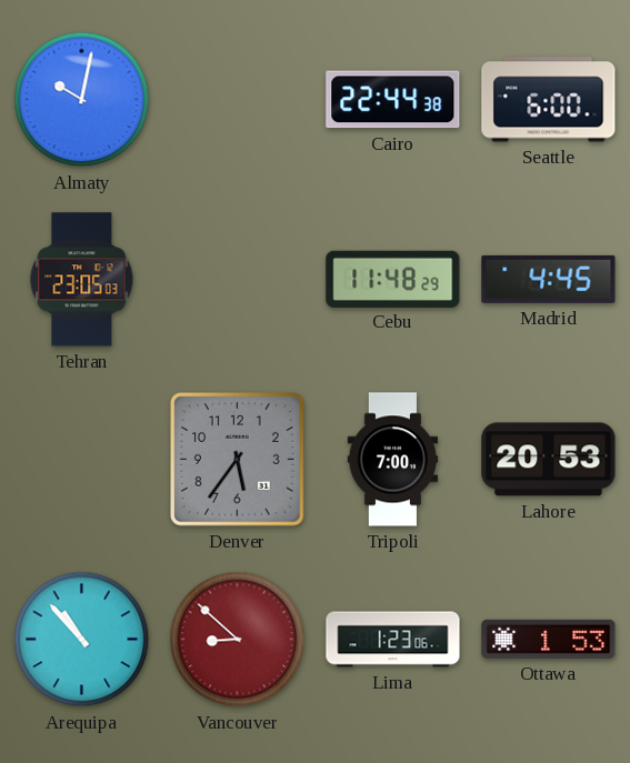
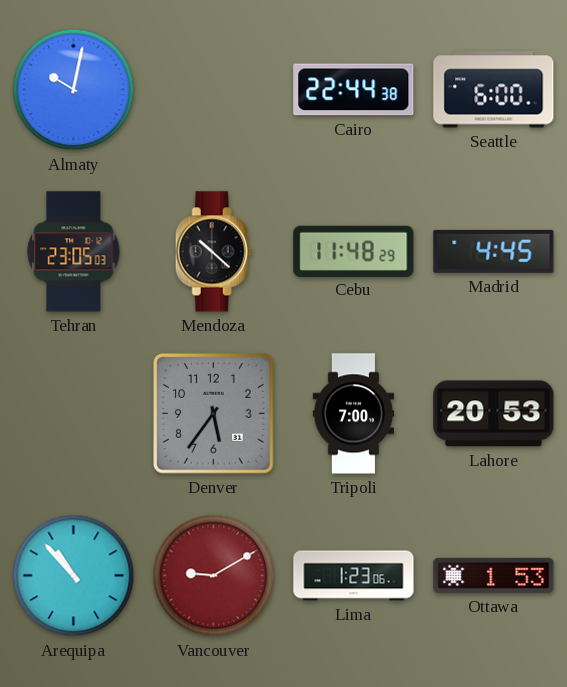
Mendoza: none -> 10:22 (213, 252)
Vancouver: 8:52 -> 9:10 (214, 576)
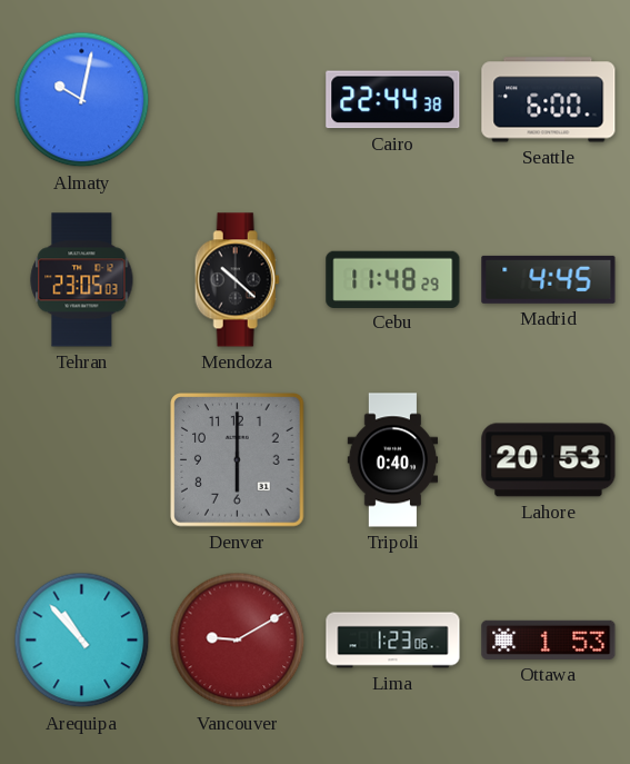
Denver: 5:36 -> 6:00 (238, 460)
Tripoli: 7:00 -> 0:40 (393, 460)
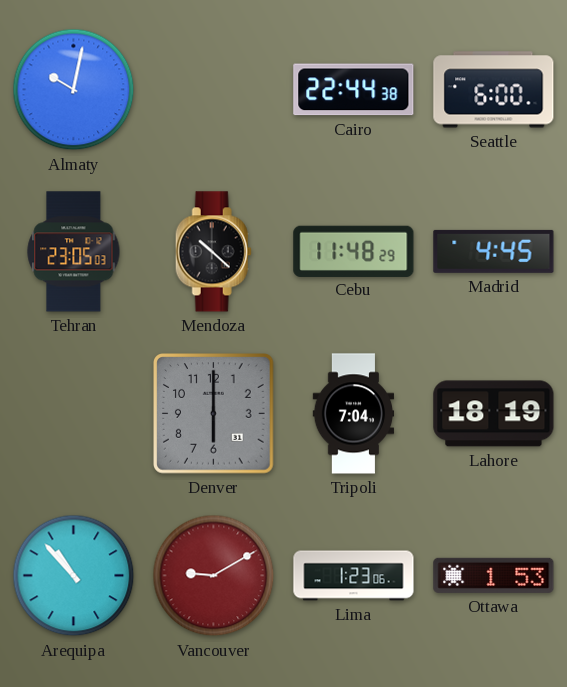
Tripoli: 0:40 -> 7:04 (354, 414)
Lahore: 20:53 -> 18:19 (494, 414)
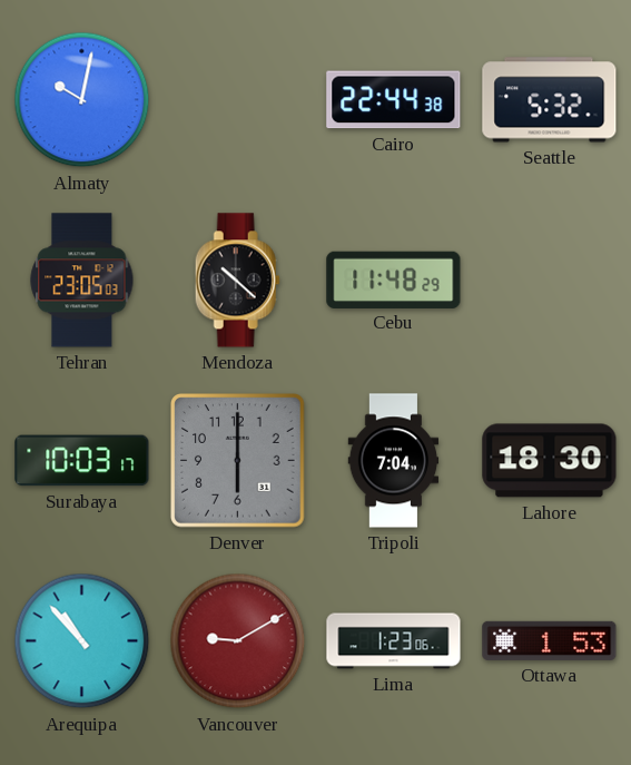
Seattle: 6:00 -> 5:32 (550, 100)
Madrid: 4:45 -> none (494, 251)
Surabaya: none -> 10:03 (82, 461)
Lahore: 18:19 -> 18:30 (550, 461)
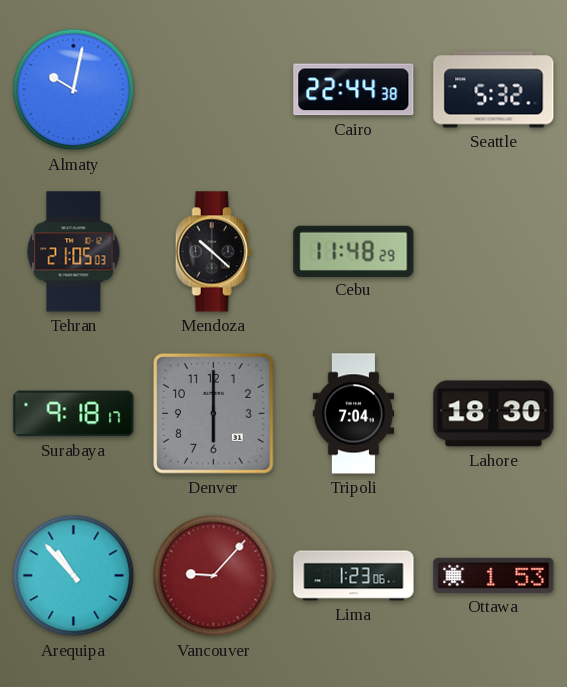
Tehran: 23:05 -> 21:05 (74, 252)
Surabaya: 10:03 -> 9:18 (74, 414)
Vancouver: 9:10 -> 9:07 (214, 576)
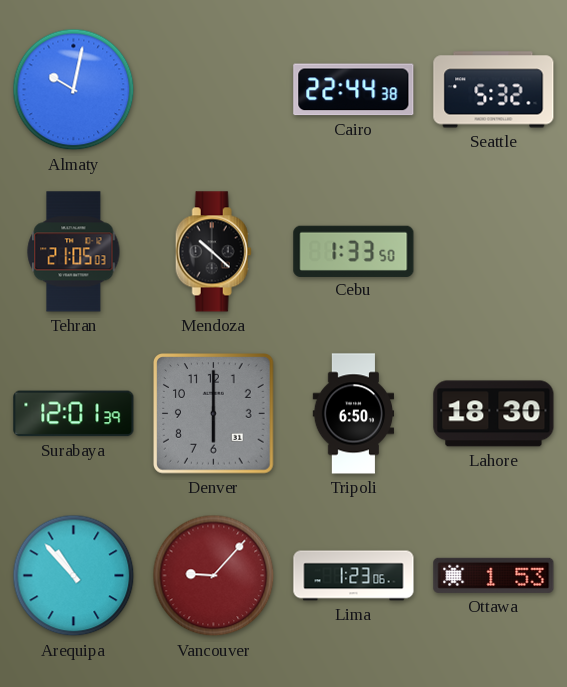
Cebu: 11:48 -> 1:33 (354, 251)
Surabaya: 9:18 -> 12:01 (74, 414)
Tripoli: 7:04 -> 6:50 (354, 414)
